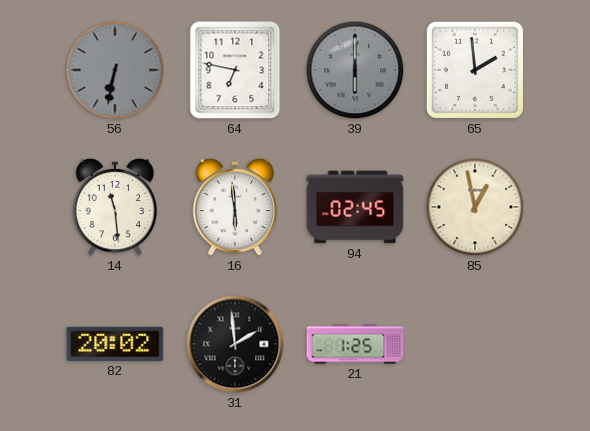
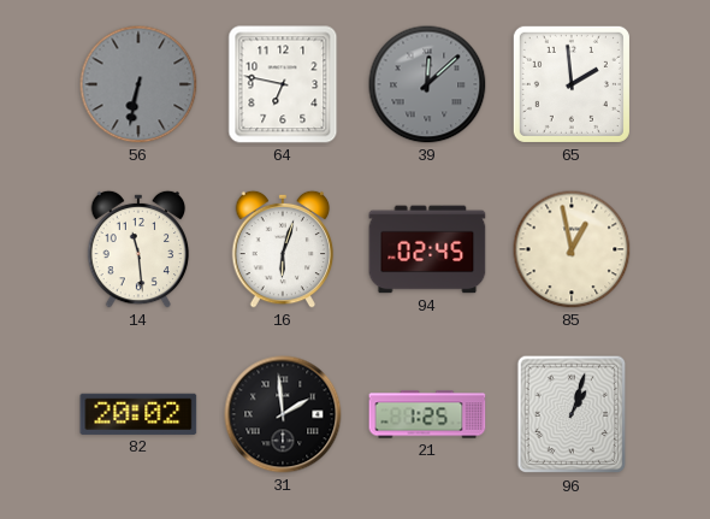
39: 6:00 -> 12:08 (427, 84)
16: 5:59 -> 6:03 (283, 249)
96: none -> 1:03 (572, 414)
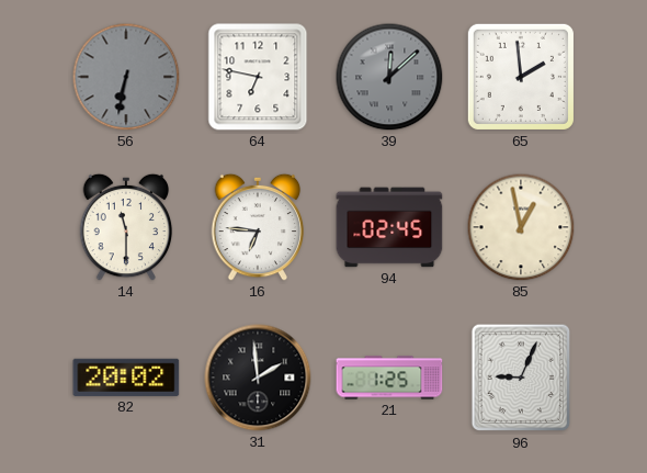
14: 11:29 -> 11:30 (126, 227)
16: 6:03 -> 6:46 (258, 227)
96: 1:03 -> 9:04 (521, 378)
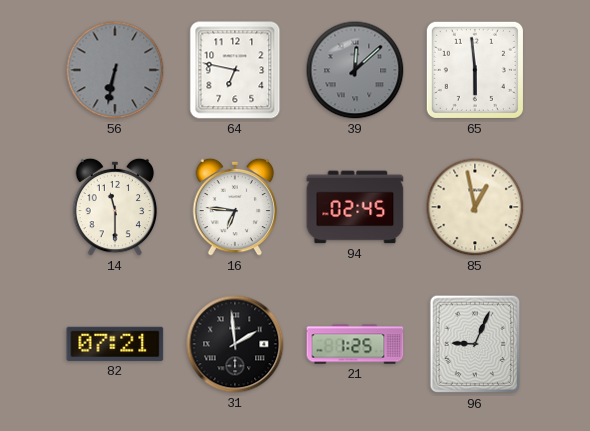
65: 1:59 -> 5:59 (475, 70)
82: 20:02 -> 07:21 (115, 344)
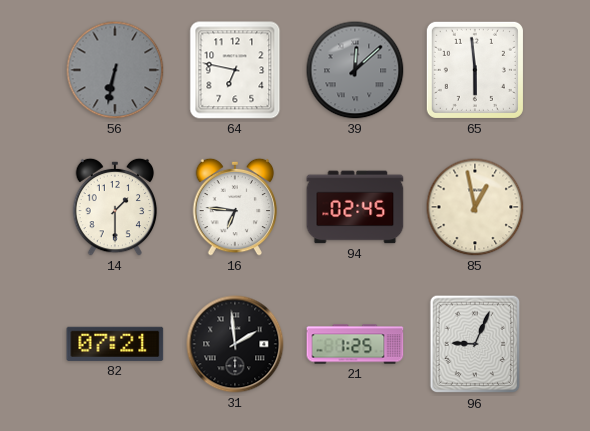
14: 11:30 -> 1:30 (115, 207)
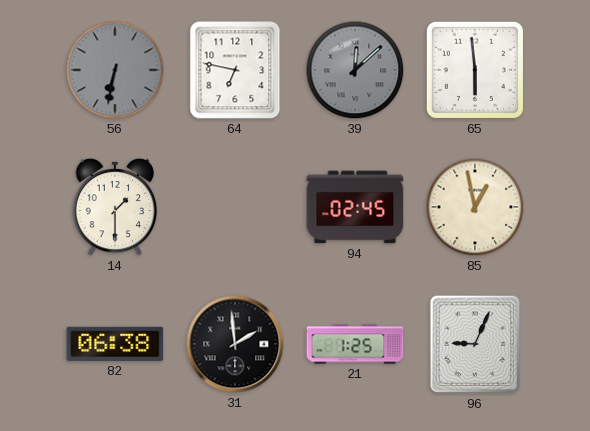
16: 6:46 -> none (235, 207)
82: 07:21 -> 06:38 (115, 344)
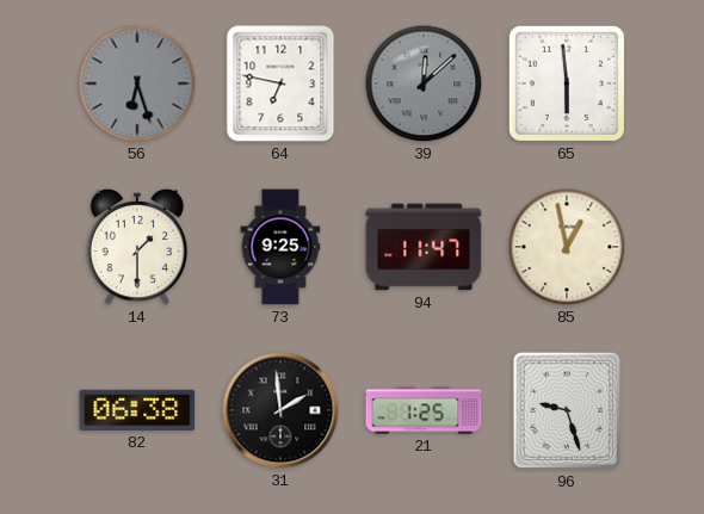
56: 6:32 -> 6:27 (137, 83)
73: none -> 9:25 (280, 247)
94: 02:45 -> 11:47 (424, 247)
96: 9:04 -> 9:27 (567, 410)
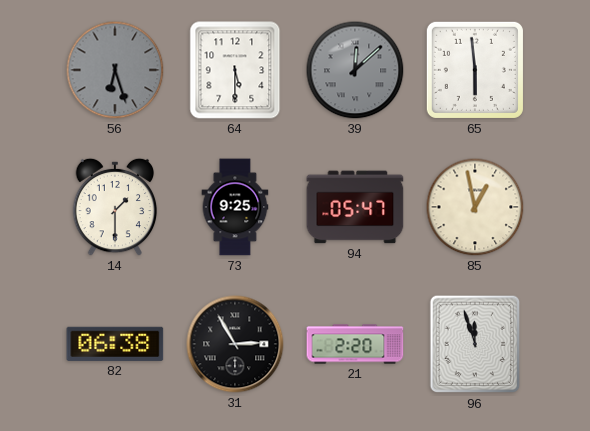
64: 6:47 -> 5:30 (235, 70)
94: 11:47 -> 05:47 (355, 207)
31: 1:59 -> 2:55 (235, 344)
21: 1:25 -> 2:20 (355, 344)
96: 9:27 -> 11:57 (475, 344)
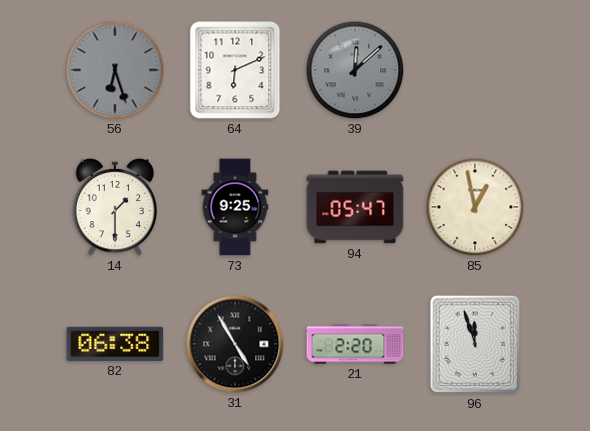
64: 5:30 -> 6:11 (235, 70)
65: 5:59 -> none (475, 70)
31: 2:55 -> 4:55 (235, 344)
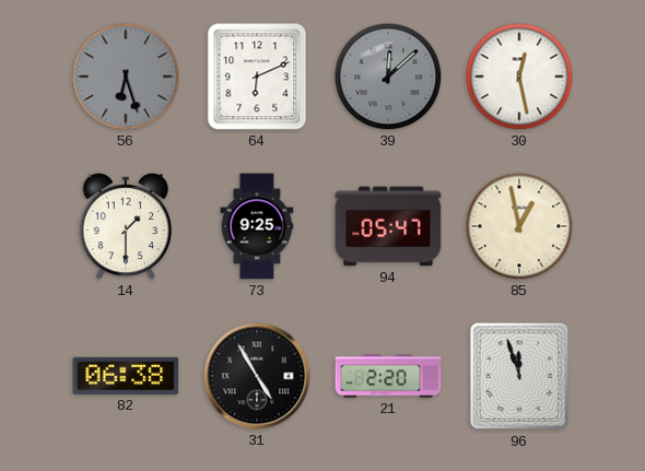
30: none -> 12:28 (519, 76)
